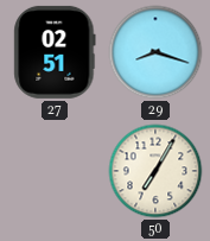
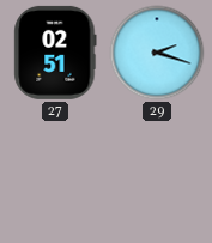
29: 8:18 -> 2:18 (157, 53)
50: 7:05 -> none (155, 171)
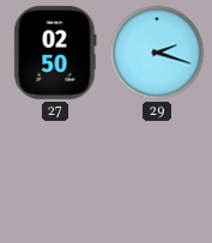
27: 02:51 -> 02:50 (55, 53)
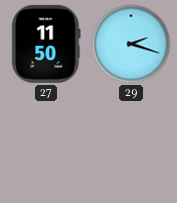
27: 02:50 -> 11:50 (46, 44)
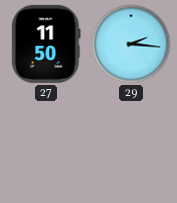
29: 2:18 -> 2:16 (131, 44)
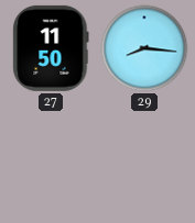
29: 2:16 -> 8:16 (144, 48)
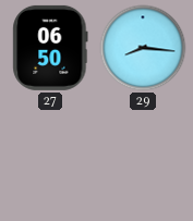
27: 11:50 -> 06:50 (50, 48)
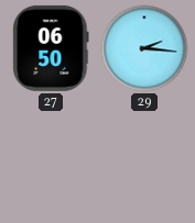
29: 8:16 -> 2:16 (144, 48)
